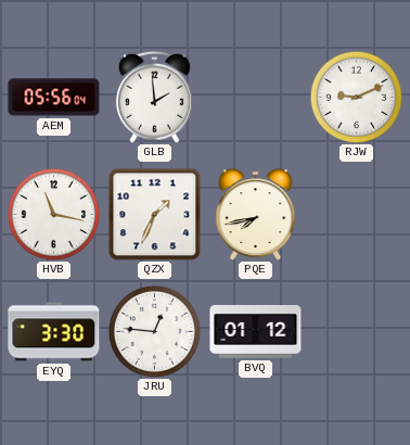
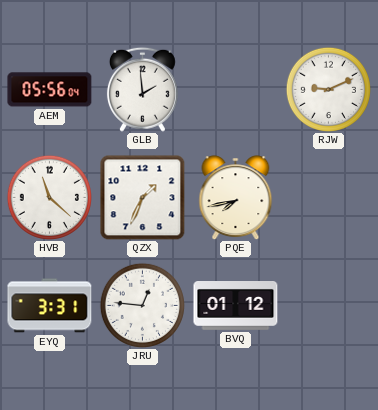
HVB: 11:17 -> 11:22 (49, 197)
EYQ: 3:30 -> 3:31 (50, 306)
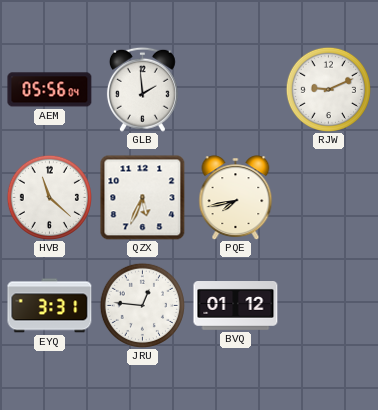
QZX: 1:34 -> 5:34 (143, 198)
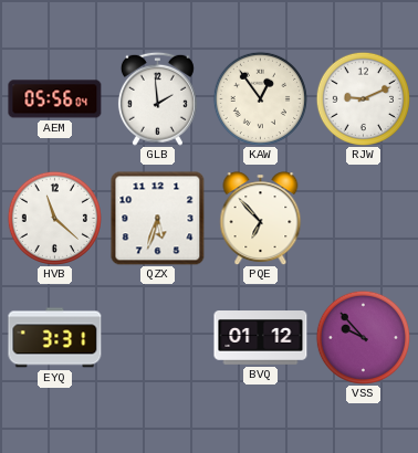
KAW: none -> 12:54 (260, 98)
QZX: 5:34 -> 5:33 (158, 219)
PQE: 7:43 -> 6:53 (261, 218)
JRU: 12:46 -> none (142, 305)
VSS: none -> 9:53 (363, 337)
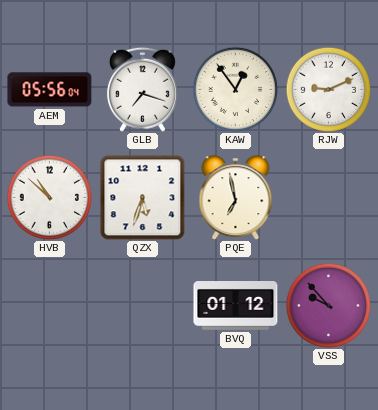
GLB: 1:59 -> 7:18 (142, 89)
HVB: 11:22 -> 10:52 (49, 197)
PQE: 6:53 -> 6:58 (236, 197)
EYQ: 3:31 -> none (55, 338)
